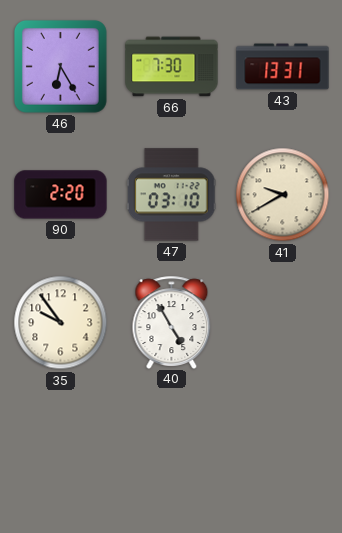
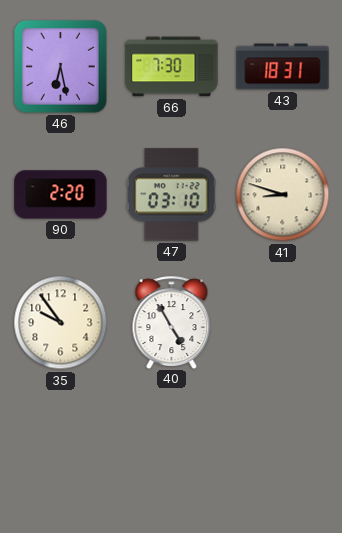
46: 6:25 -> 6:28 (60, 66)
43: 13:31 -> 18:31 (283, 67)
41: 9:40 -> 8:48 (283, 195)
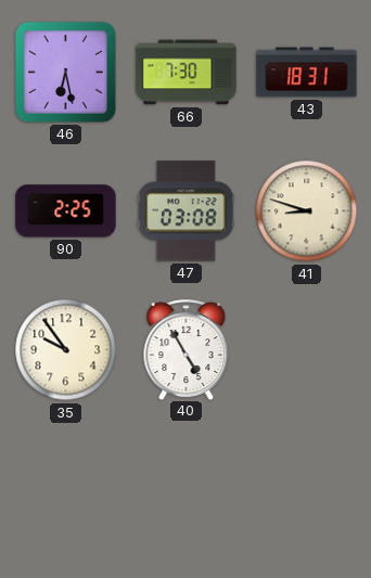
90: 2:20 -> 2:25 (66, 211)
47: 03:10 -> 03:08 (185, 211)
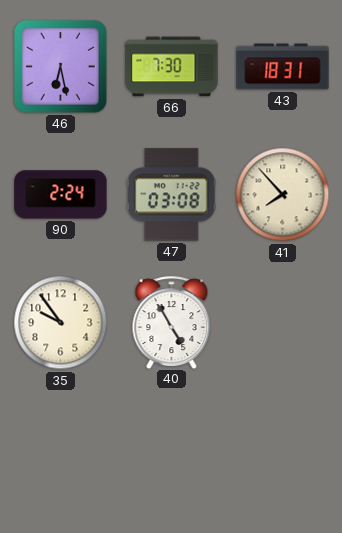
90: 2:25 -> 2:24 (61, 195)
41: 8:48 -> 7:53 (283, 195)
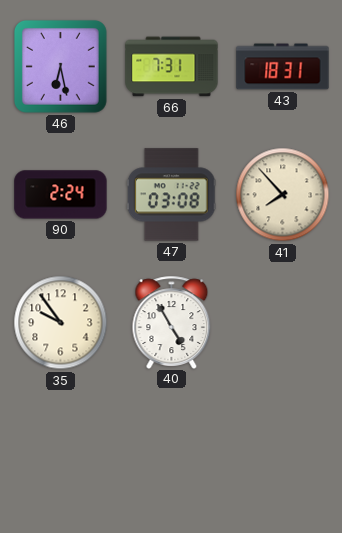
66: 7:30 -> 7:31 (172, 67)
